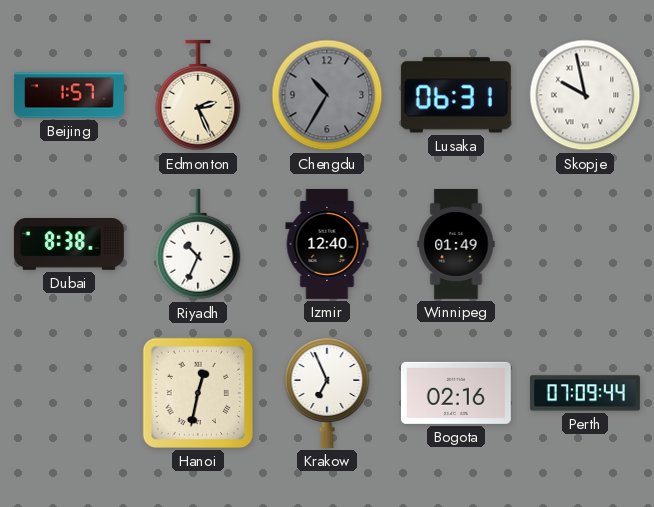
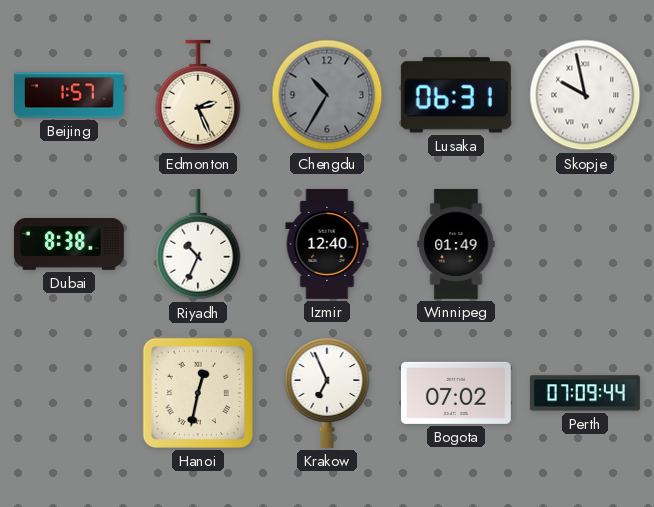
Bogota: 02:16 -> 07:02 (456, 393)
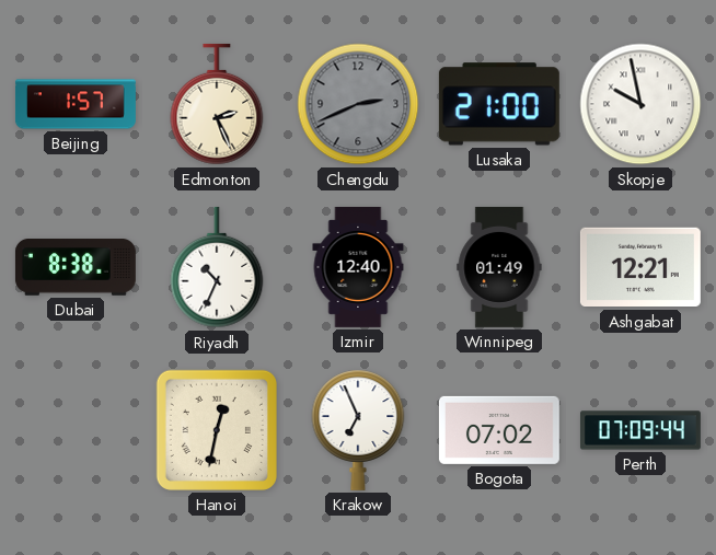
Chengdu: 10:35 -> 2:41 (358, 104)
Lusaka: 06:31 -> 21:00 (499, 104)
Ashgabat: none -> 12:21 (640, 267)
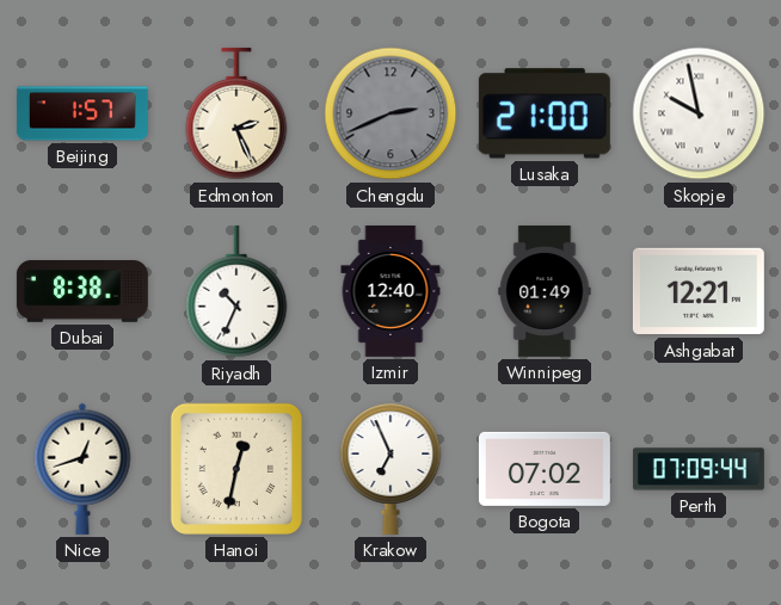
Nice: none -> 12:42 (82, 469)
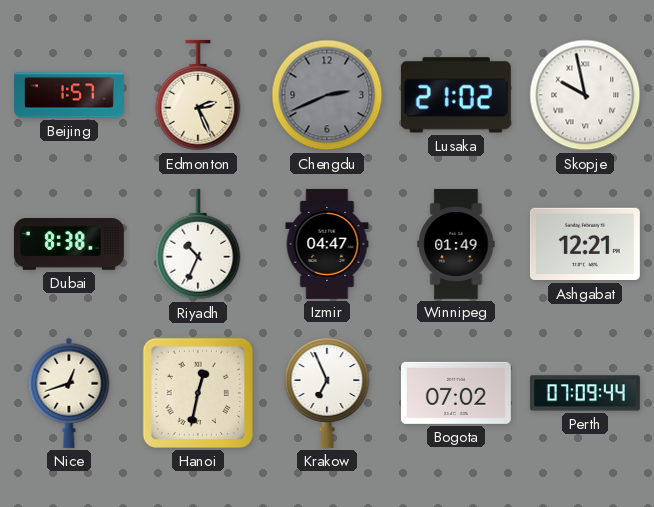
Lusaka: 21:00 -> 21:02 (456, 95)
Izmir: 12:40 -> 04:47 (327, 244)
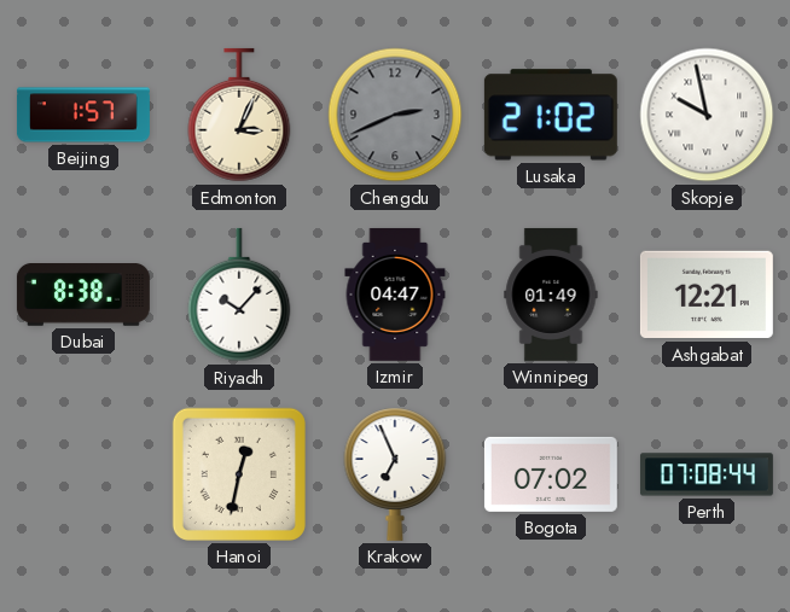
Edmonton: 2:26 -> 3:04 (239, 115)
Riyadh: 10:34 -> 10:07 (239, 295)
Nice: 12:42 -> none (69, 393)
Perth: 07:09 -> 07:08 (707, 474)
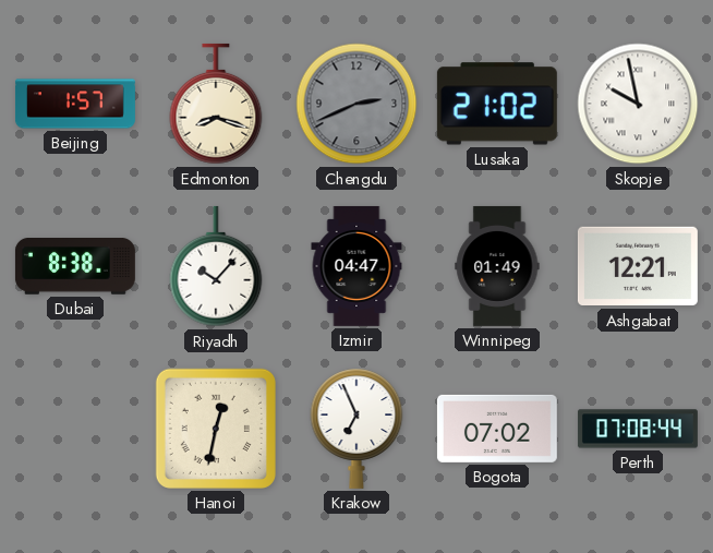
Edmonton: 3:04 -> 8:18 (216, 104)
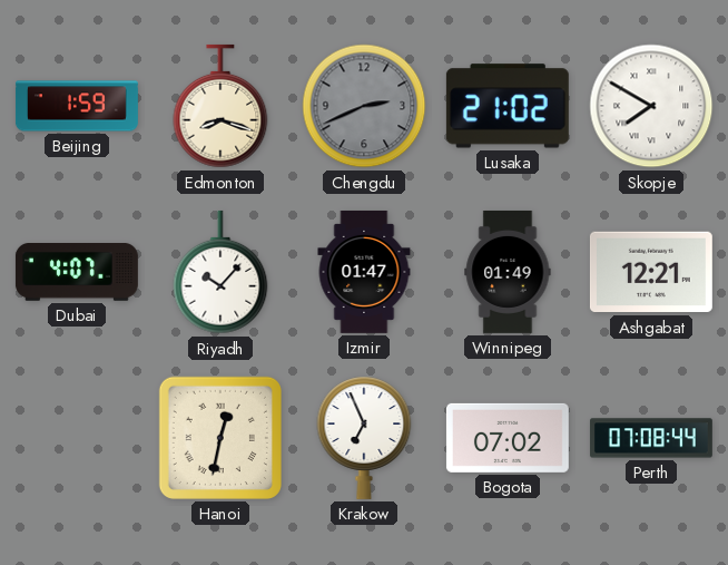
Beijing: 1:57 -> 1:59 (77, 106)
Skopje: 9:58 -> 7:50 (651, 106)
Dubai: 8:38 -> 4:07 (77, 273)
Izmir: 04:47 -> 01:47 (364, 272)
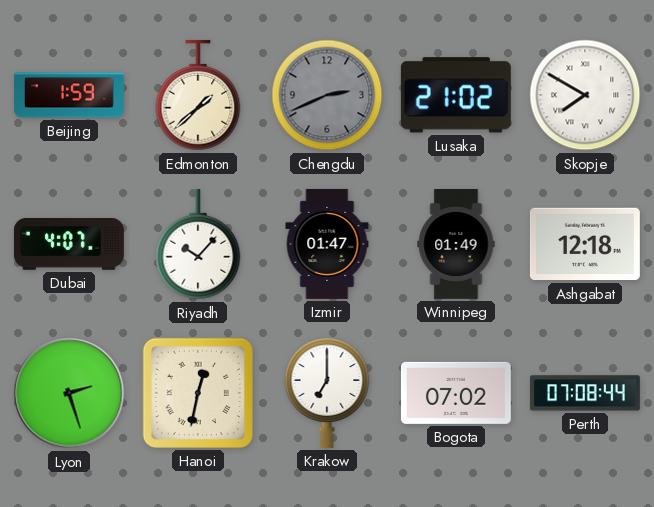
Edmonton: 8:18 -> 1:38 (198, 95)
Ashgabat: 12:21 -> 12:18 (585, 244)
Lyon: none -> 2:27 (69, 393)
Krakow: 6:56 -> 7:00 (327, 393)
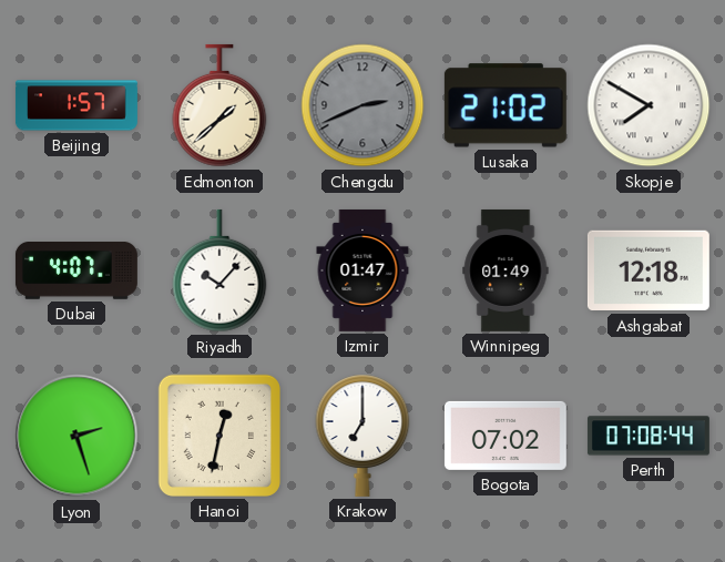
Beijing: 1:59 -> 1:57 (76, 105)
